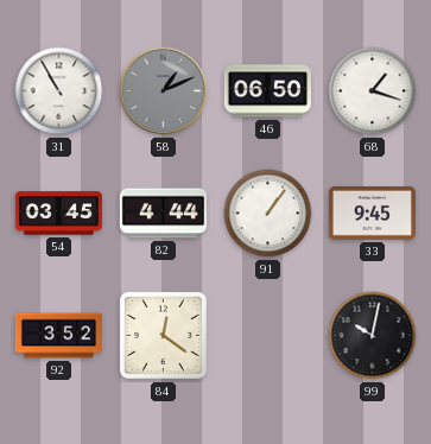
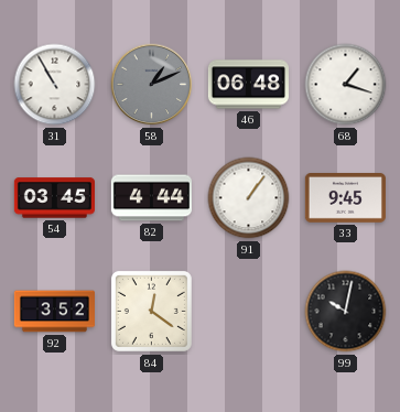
46: 06:50 -> 06:48 (248, 85)
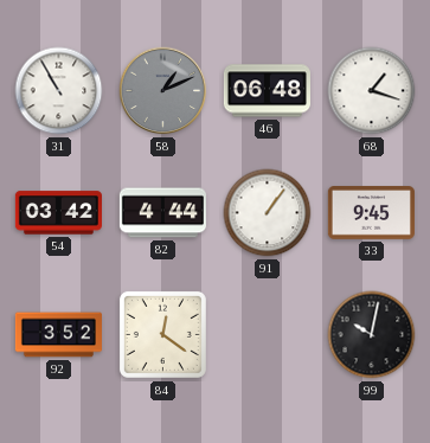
54: 03:45 -> 03:42 (58, 213)
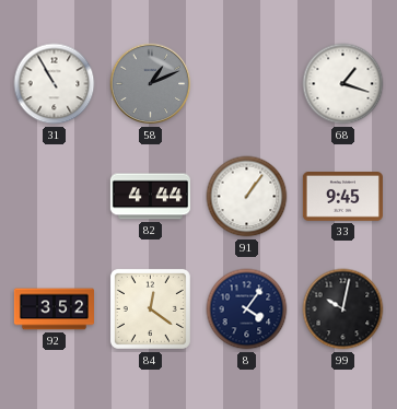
46: 06:48 -> none (267, 91)
54: 03:42 -> none (58, 213)
8: none -> 4:06 (247, 309)
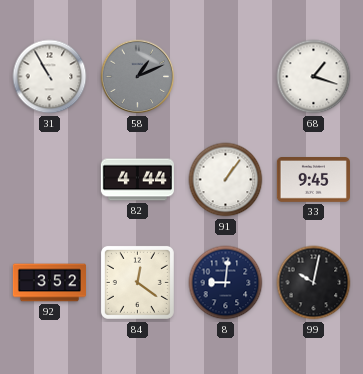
8: 4:06 -> 9:01 (226, 283)
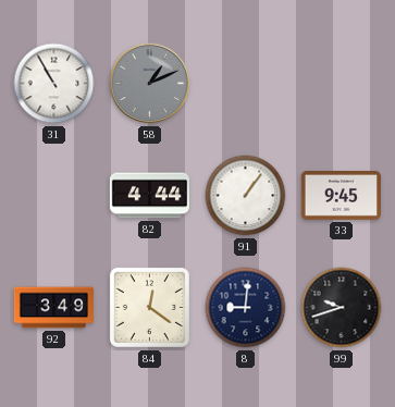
68: 1:18 -> none (314, 77)
92: 3:52 -> 3:49 (53, 308)
99: 10:02 -> 9:42 (342, 308)
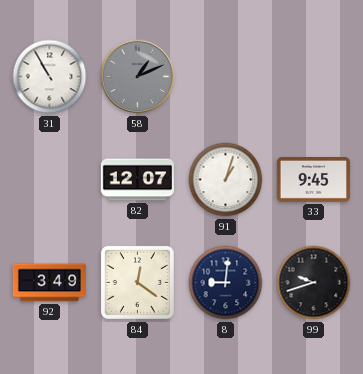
82: 4:44 -> 12:07 (137, 180)
91: 1:06 -> 1:03 (226, 180)
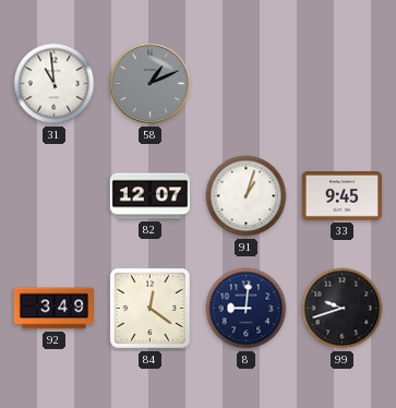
31: 10:55 -> 10:59 (55, 84)
